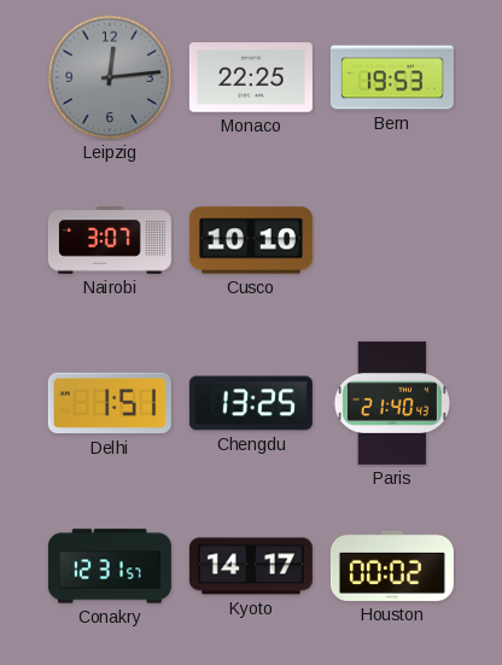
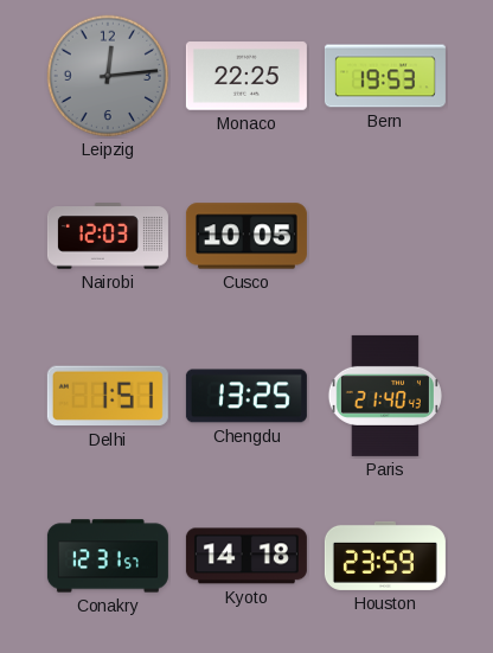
Nairobi: 3:07 -> 12:03 (108, 236)
Cusco: 10:10 -> 10:05 (246, 236)
Kyoto: 14:17 -> 14:18 (246, 556)
Houston: 00:02 -> 23:59 (385, 556)
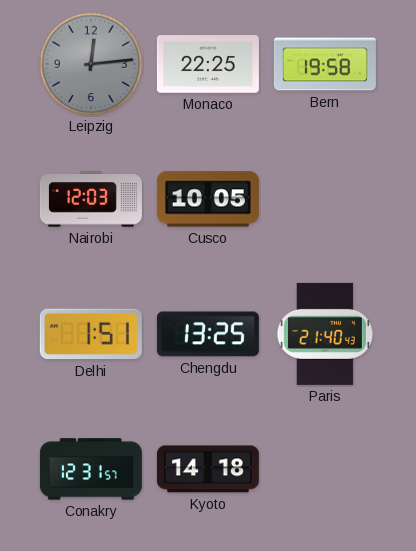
Bern: 19:53 -> 19:58 (325, 64)
Houston: 23:59 -> none (385, 556)
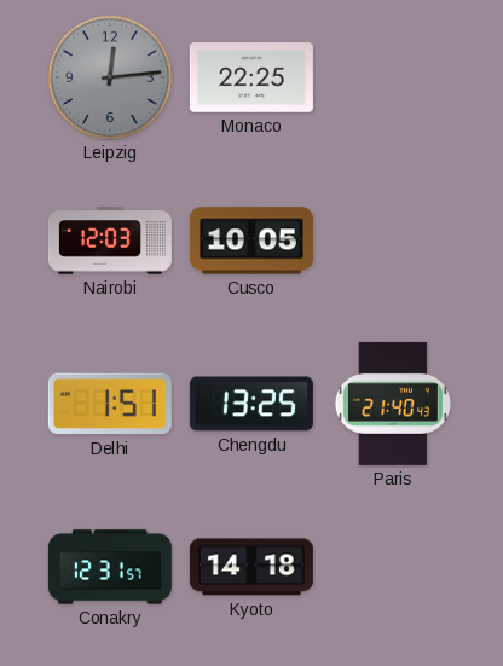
Bern: 19:58 -> none (325, 64)
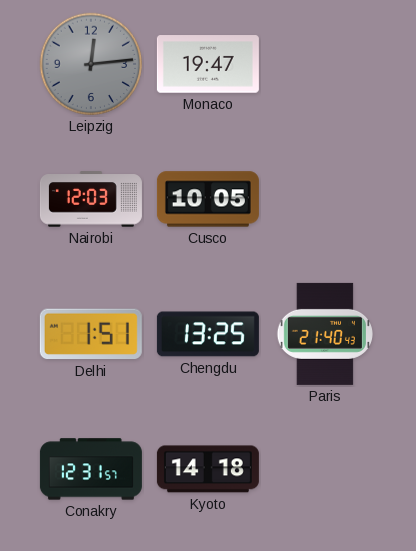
Monaco: 22:25 -> 19:47 (208, 64)
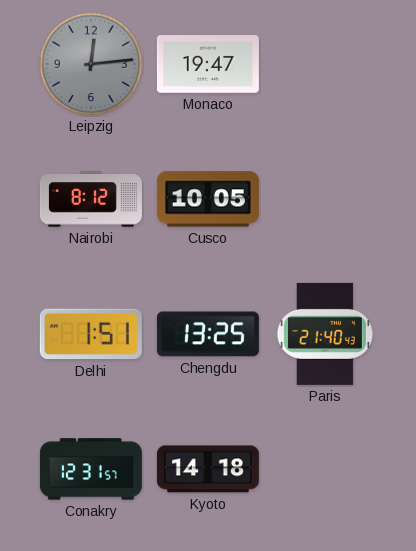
Nairobi: 12:03 -> 8:12 (91, 199)
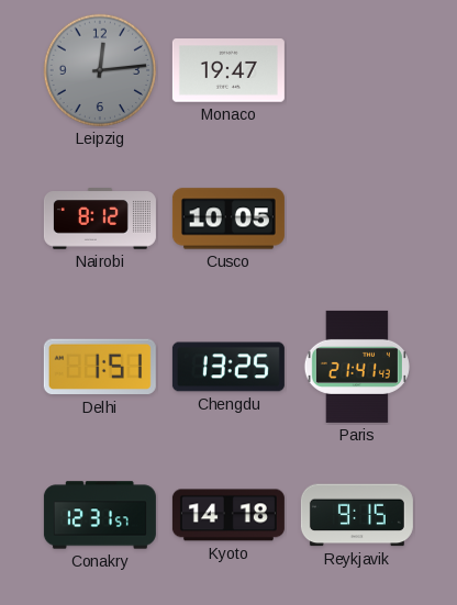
Paris: 21:40 -> 21:41 (356, 367)
Reykjavik: none -> 9:15 (357, 515)
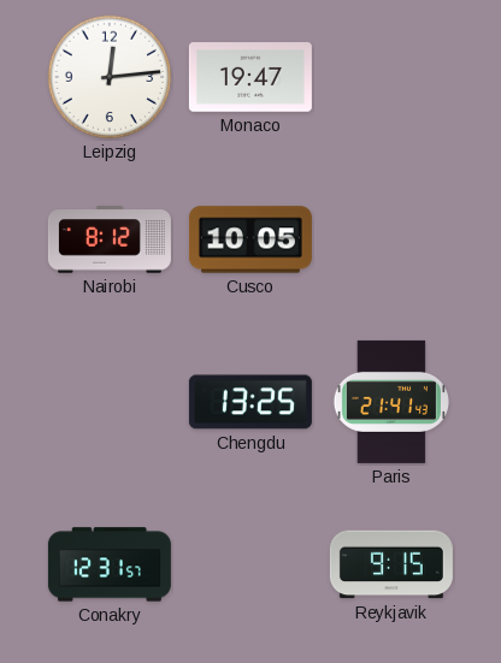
Leipzig dial: grey -> white (110, 77)
Delhi: 1:51 -> none (100, 367)
Kyoto: 14:18 -> none (228, 515)
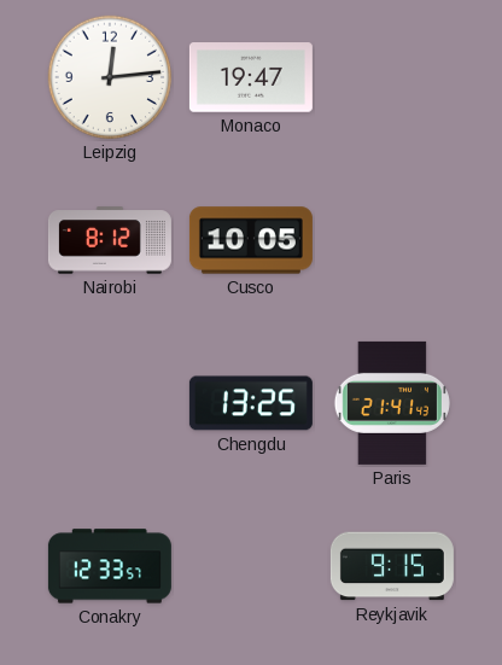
Conakry: 12:31 -> 12:33 (110, 566)
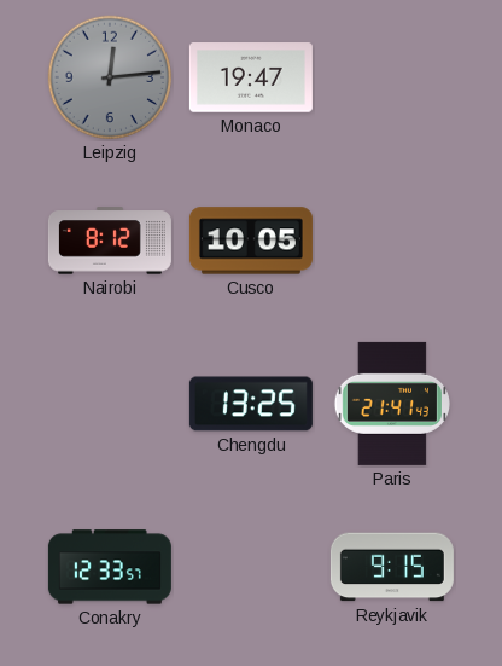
Leipzig dial: white -> grey (110, 77)
